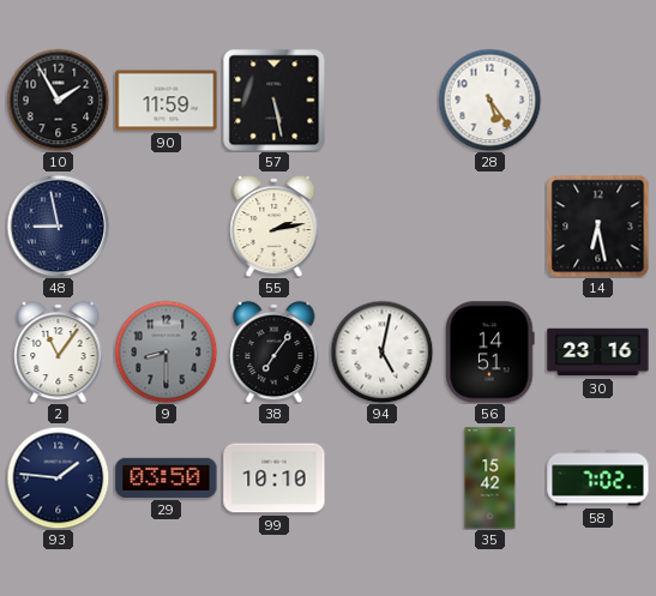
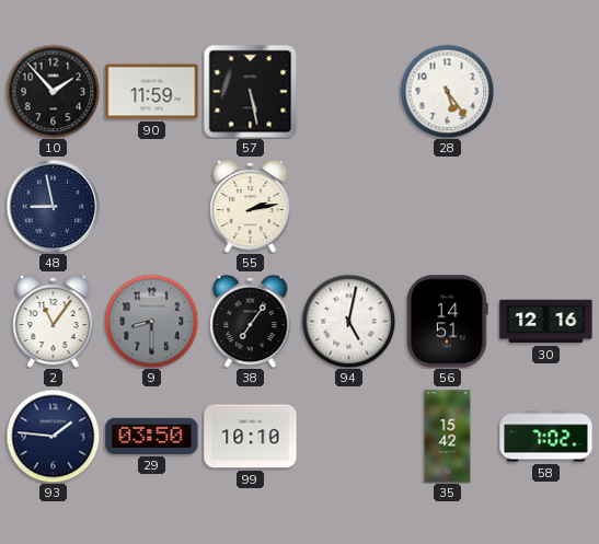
10: 1:55 -> 1:53 (53, 91)
14: 6:28 -> none (598, 227)
30: 23:16 -> 12:16 (546, 322)
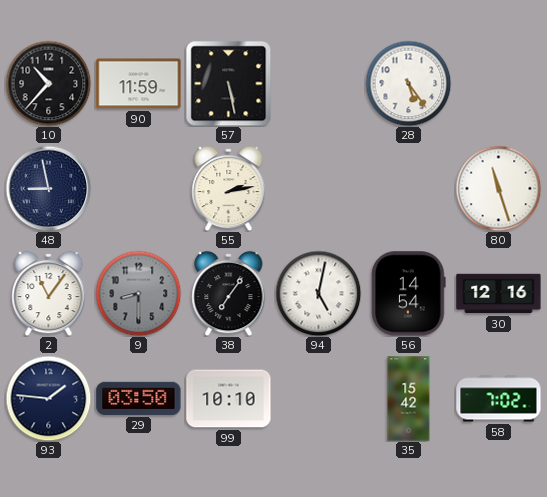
10: 1:53 -> 10:37 (48, 83)
80: none -> 11:27 (498, 188)
56: 14:51 -> 14:54 (409, 294)
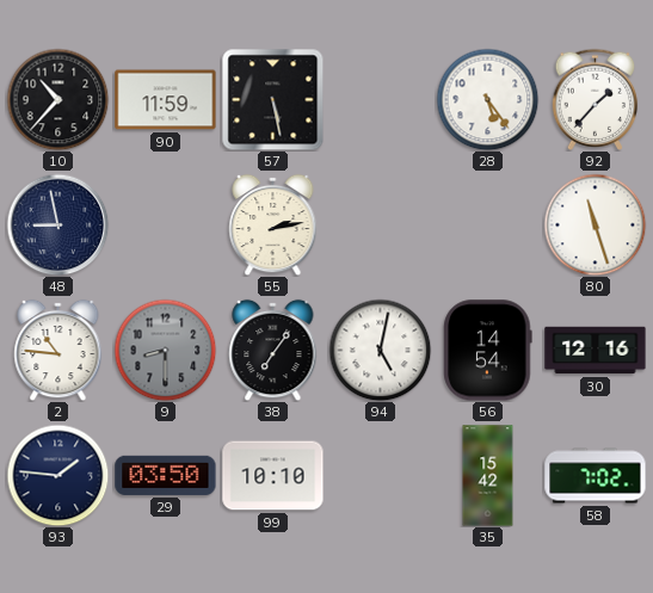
92: none -> 1:37 (596, 99)
2: 11:06 -> 10:46 (58, 350)
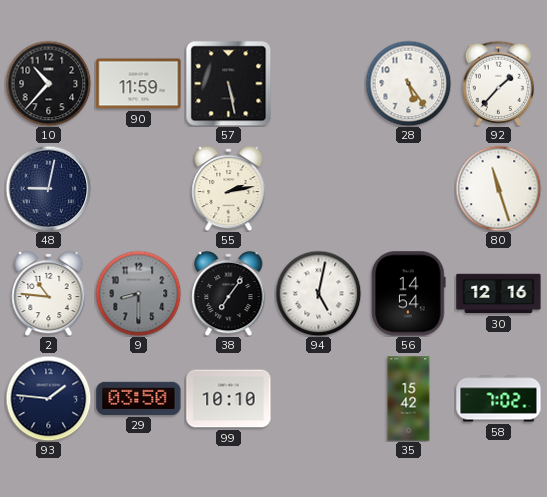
48: 8:58 -> 9:02 (48, 188)
